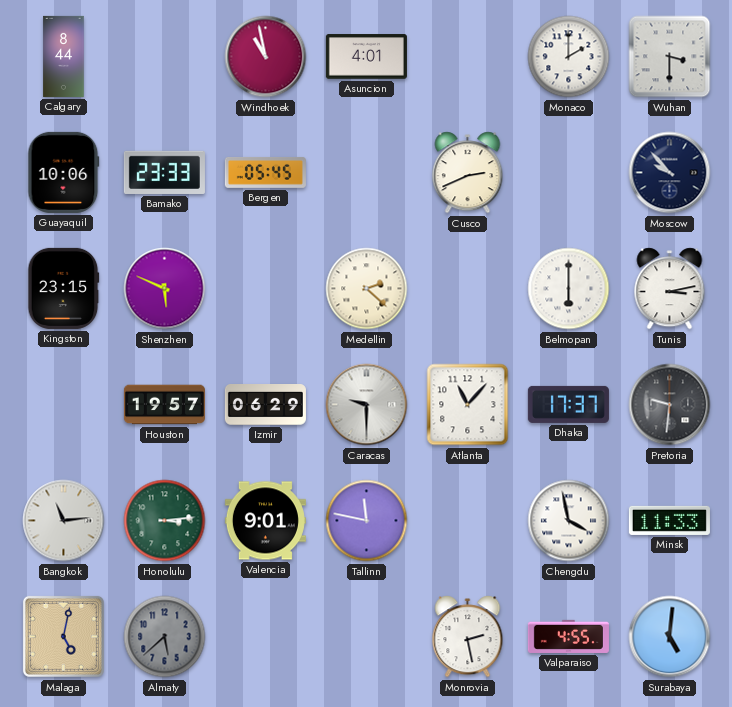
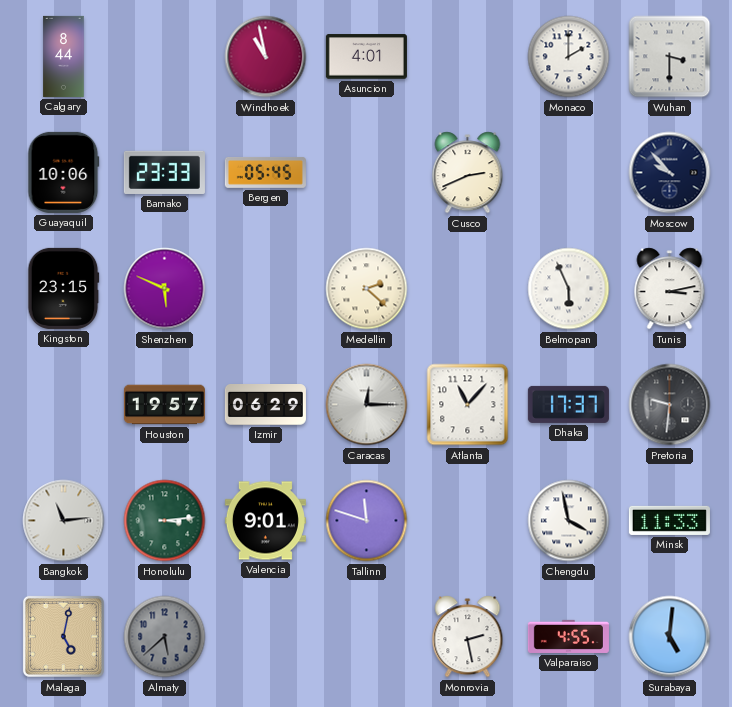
Belmopan: 6:00 -> 5:56 (569, 289)
Caracas: 9:30 -> 12:15 (367, 405)
Tallinn: 11:47 -> 11:48 (367, 521)
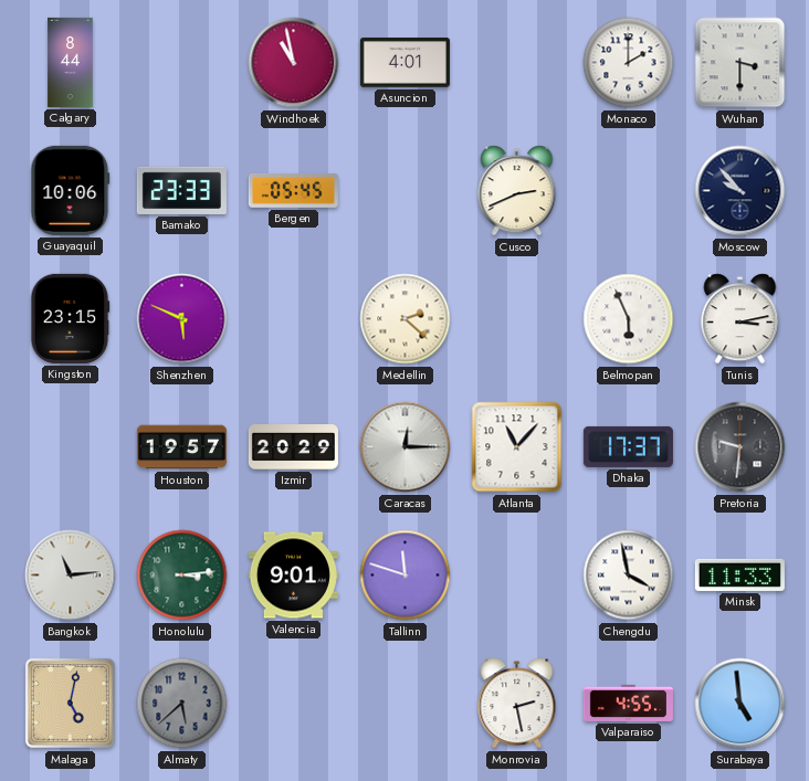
Izmir: 06:29 -> 20:29 (293, 447)
Surabaya: 5:01 -> 4:59 (740, 704)
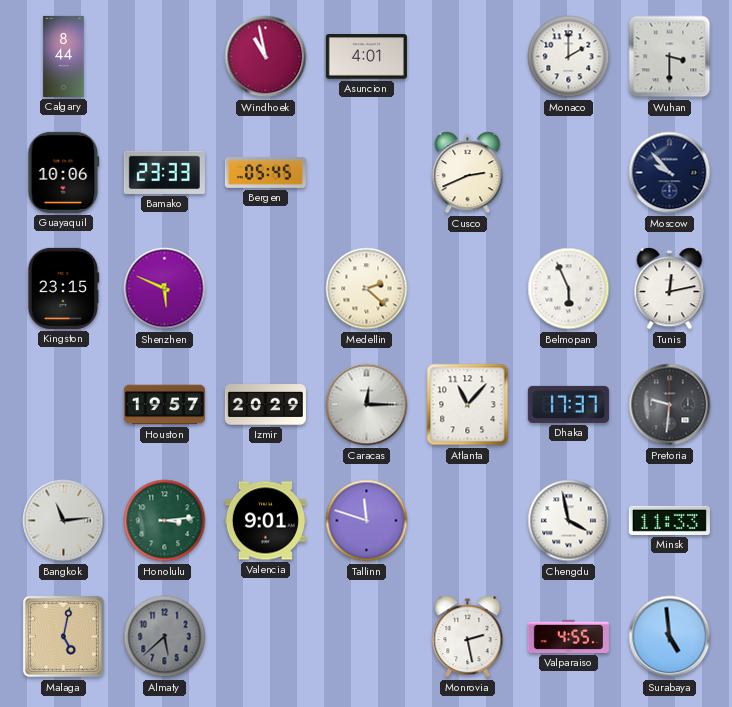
Tunis: 3:13 -> 12:13 (670, 289)
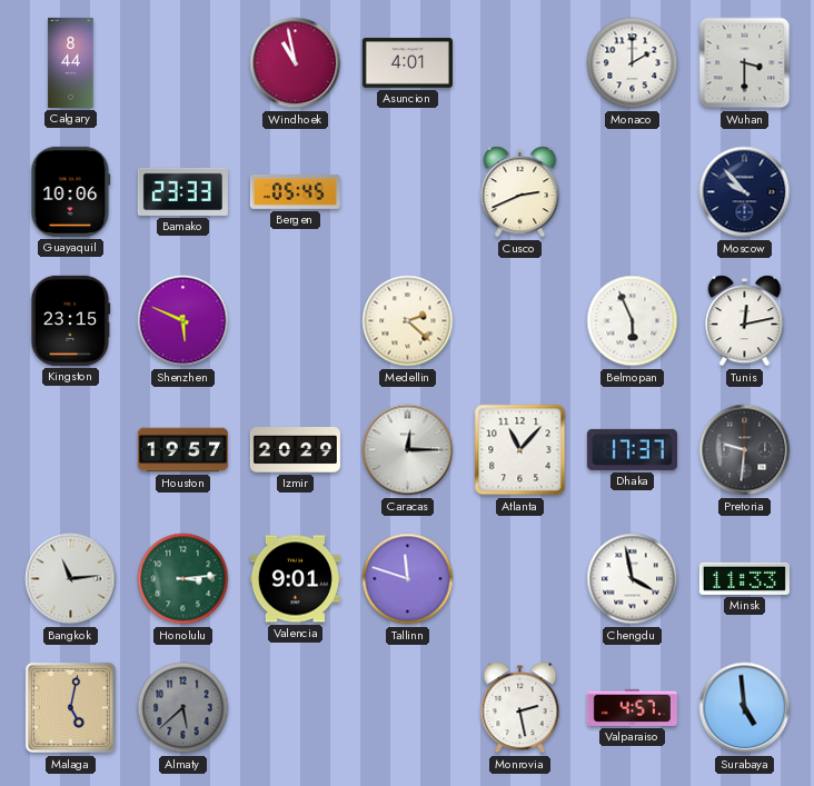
Valparaiso: 4:55 -> 4:57 (632, 707)
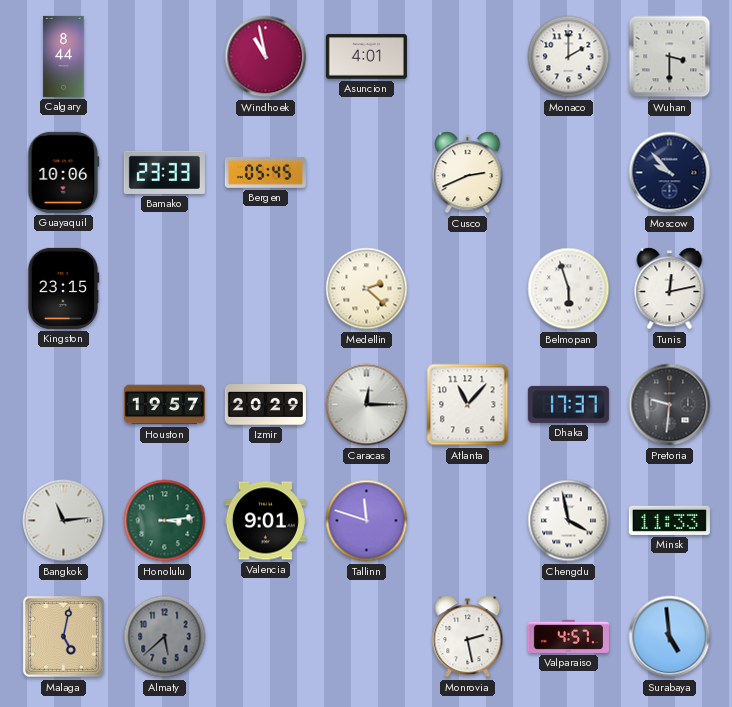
Shenzhen: 5:49 -> none (183, 321)
Belmopan: 5:56 -> 5:57 (569, 289)
